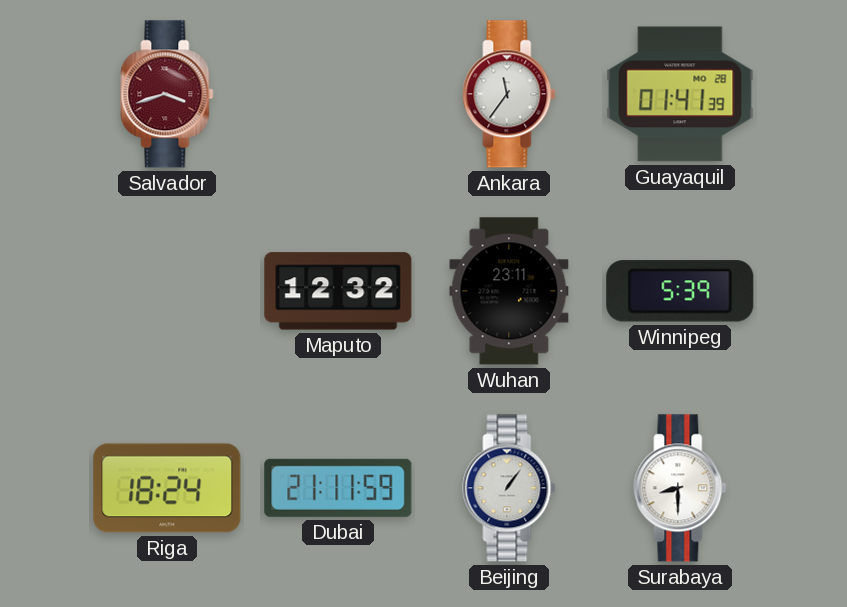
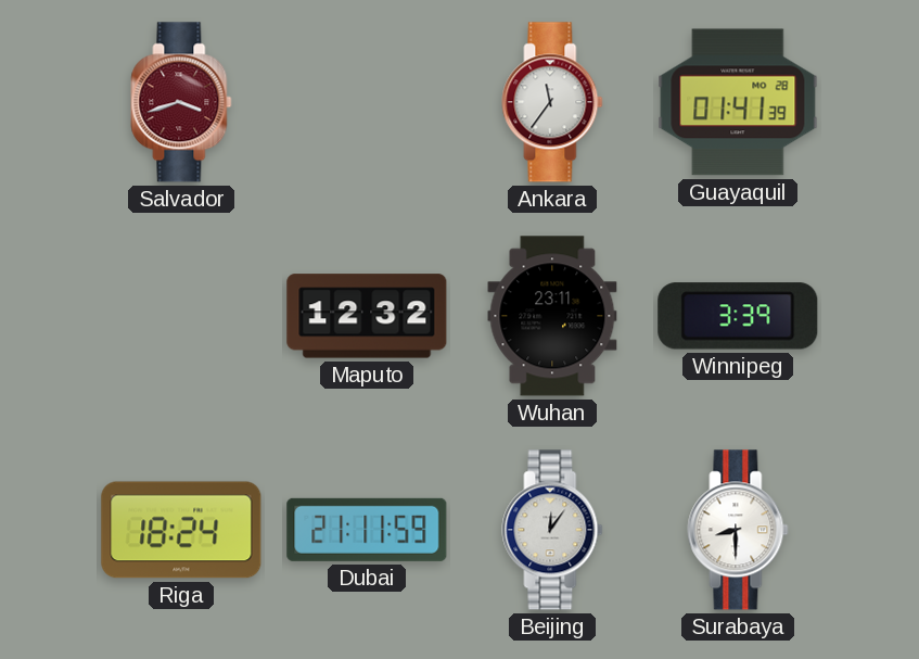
Winnipeg: 5:39 -> 3:39 (738, 316)
Beijing: 1:06 -> 12:06 (552, 530)
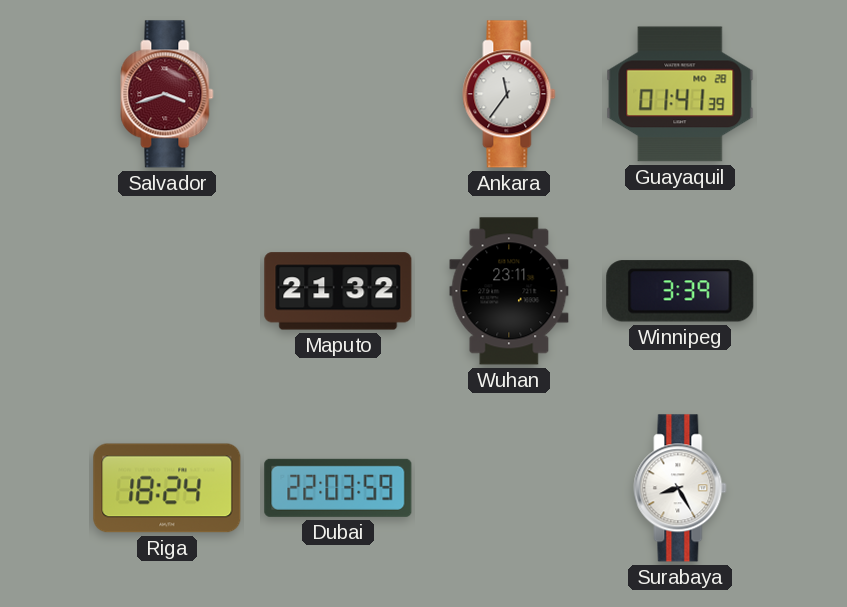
Maputo: 12:32 -> 21:32 (338, 291)
Dubai: 21:11 -> 22:03 (338, 488)
Beijing: 12:06 -> none (552, 530)
Surabaya: 8:30 -> 8:25 (680, 488)
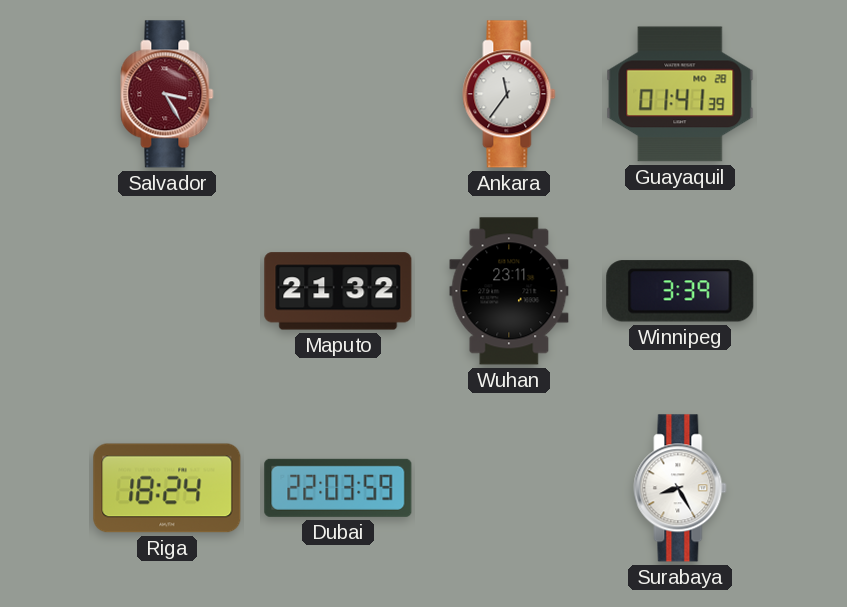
Salvador: 3:42 -> 3:25 (167, 94)
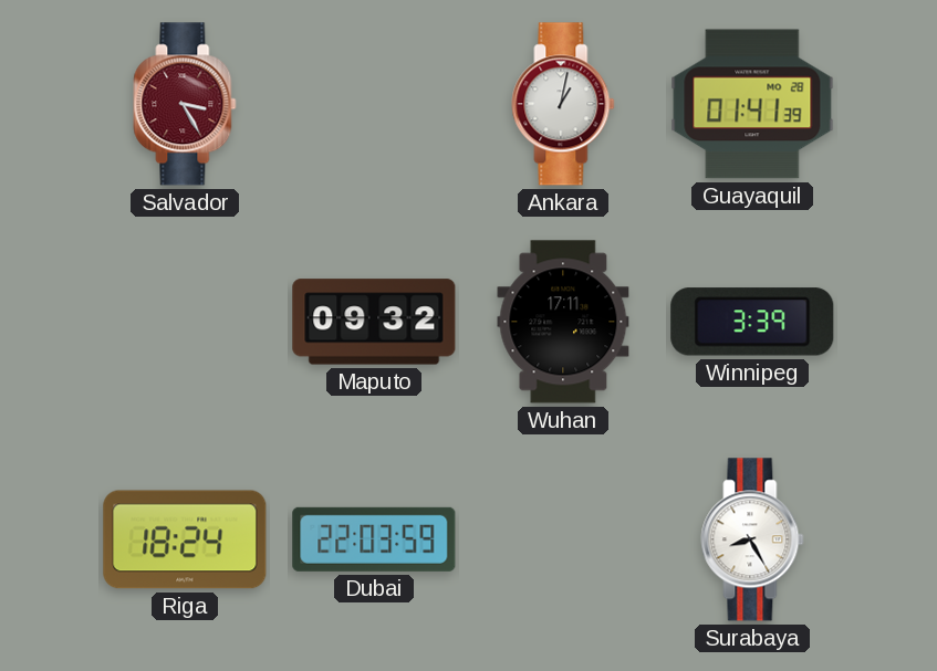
Ankara: 11:36 -> 1:02 (563, 104)
Maputo: 21:32 -> 09:32 (374, 322)
Wuhan: 23:11 -> 17:11 (563, 322)
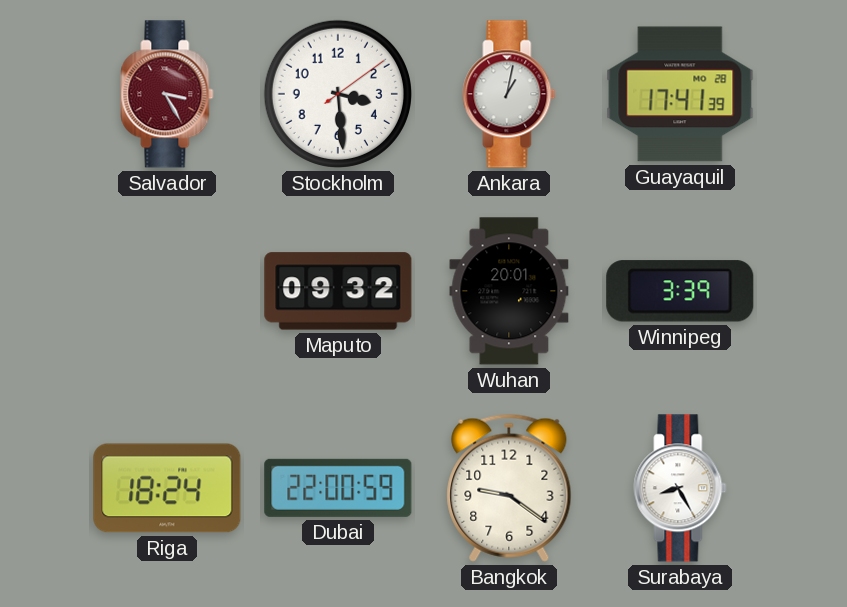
Stockholm: none -> 3:29 (338, 94)
Guayaquil: 01:41 -> 17:41 (680, 94)
Wuhan: 17:11 -> 20:01 (509, 291)
Dubai: 22:03 -> 22:00 (338, 488)
Bangkok: none -> 9:21 (509, 488)
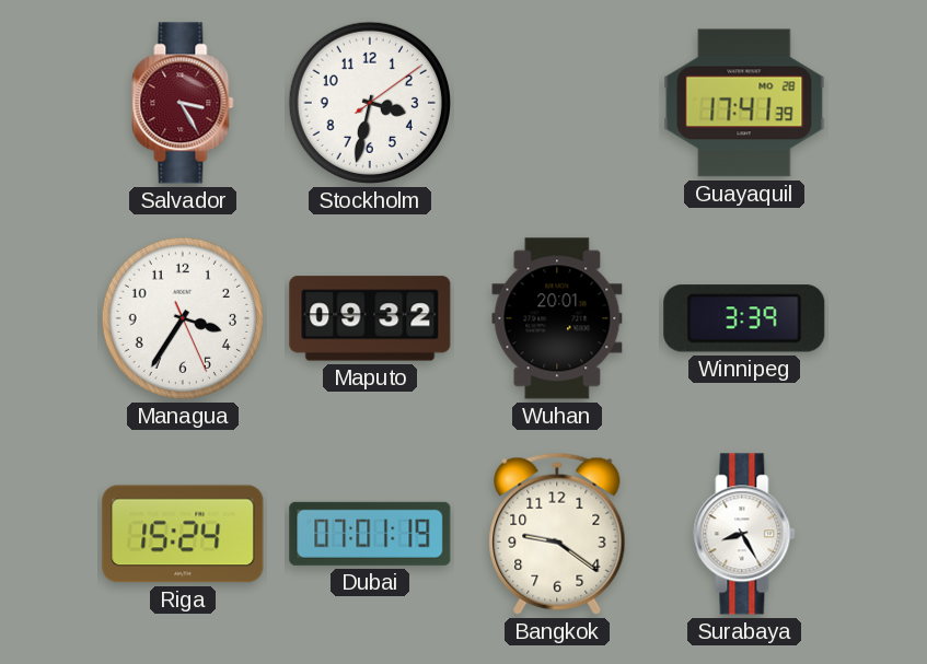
Stockholm: 3:29 -> 3:32 (370, 103)
Ankara: 1:02 -> none (509, 94)
Managua: none -> 3:35 (183, 318)
Riga: 18:24 -> 15:24 (183, 534)
Dubai: 22:00 -> 07:01 (370, 534)
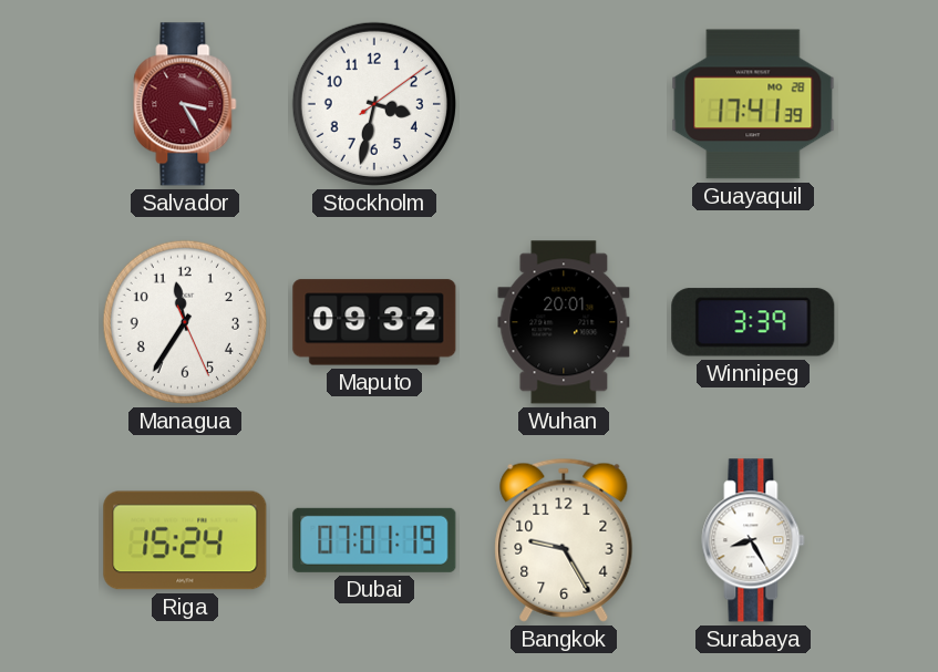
Managua: 3:35 -> 11:35 (185, 322)
Bangkok: 9:21 -> 9:25 (564, 540)
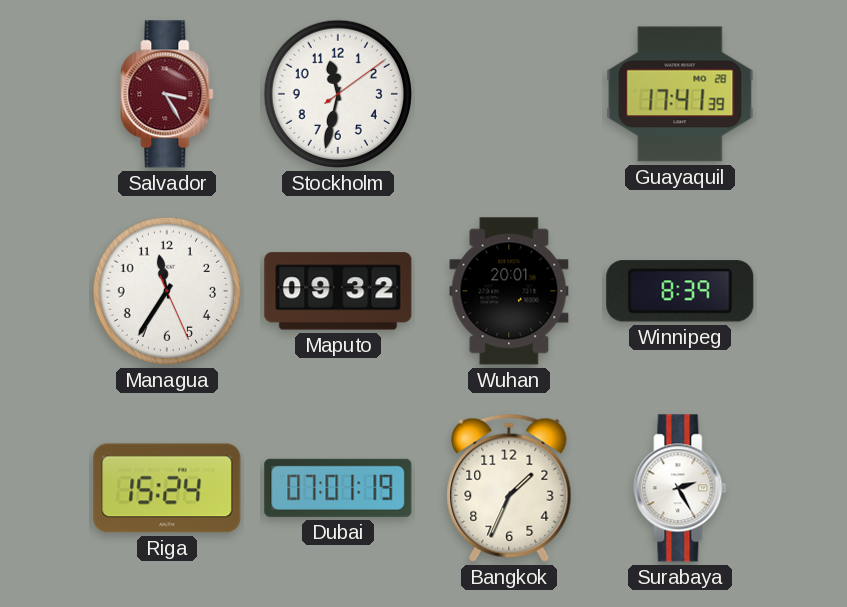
Stockholm: 3:32 -> 11:32 (338, 94)
Winnipeg: 3:39 -> 8:39 (680, 291)
Bangkok: 9:25 -> 1:34 (509, 488)
Surabaya: 8:25 -> 2:25 (680, 488)
